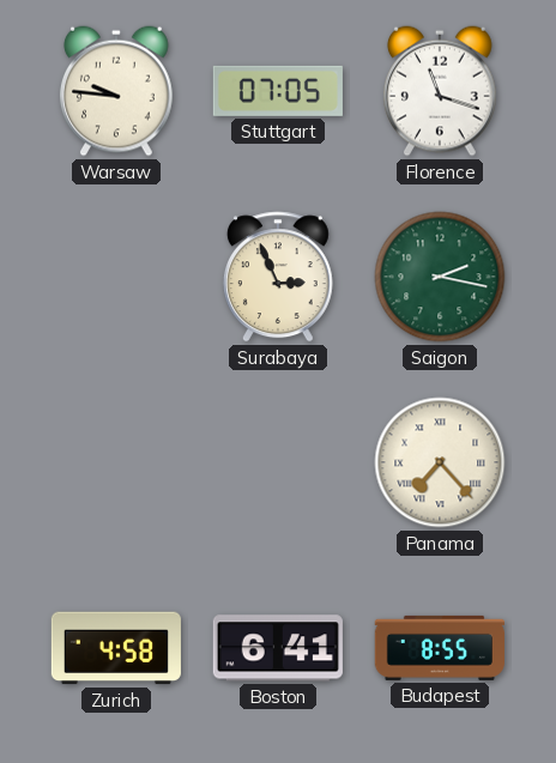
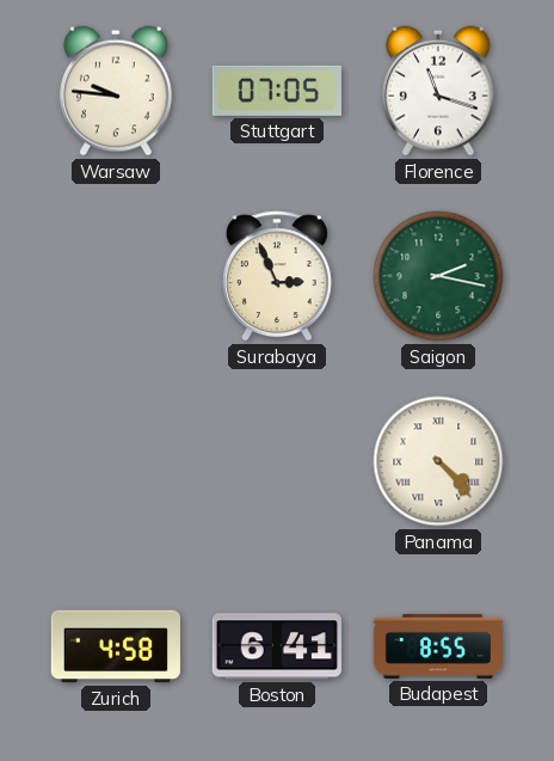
Panama: 7:23 -> 4:23 (438, 461)
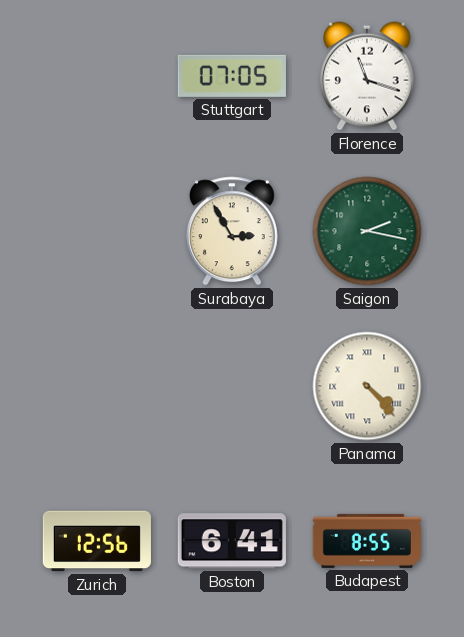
Warsaw: 9:46 -> none (116, 91)
Surabaya: 2:56 -> 2:55 (232, 231)
Zurich: 4:58 -> 12:56 (97, 541)
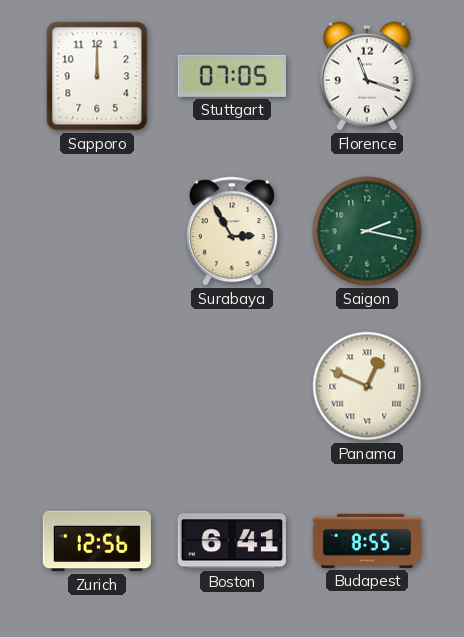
Sapporo: none -> 12:00 (97, 76)
Panama: 4:23 -> 12:49 (367, 386)
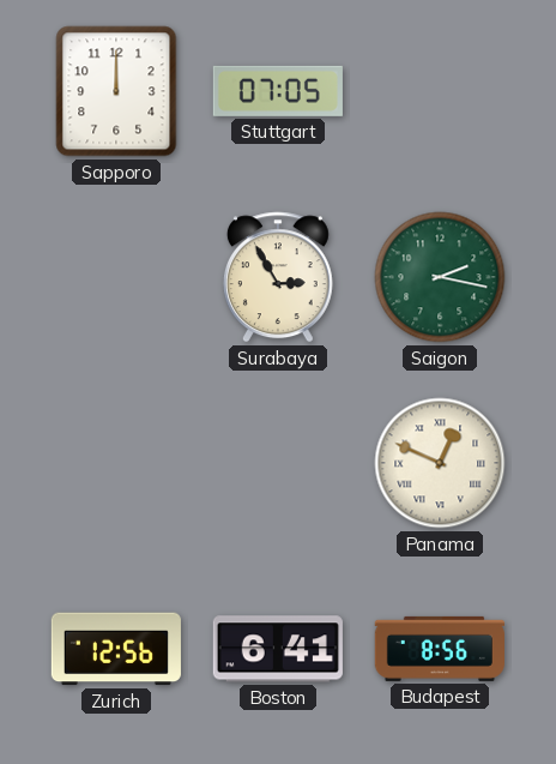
Florence: 11:18 -> none (367, 76)
Budapest: 8:55 -> 8:56 (440, 649)
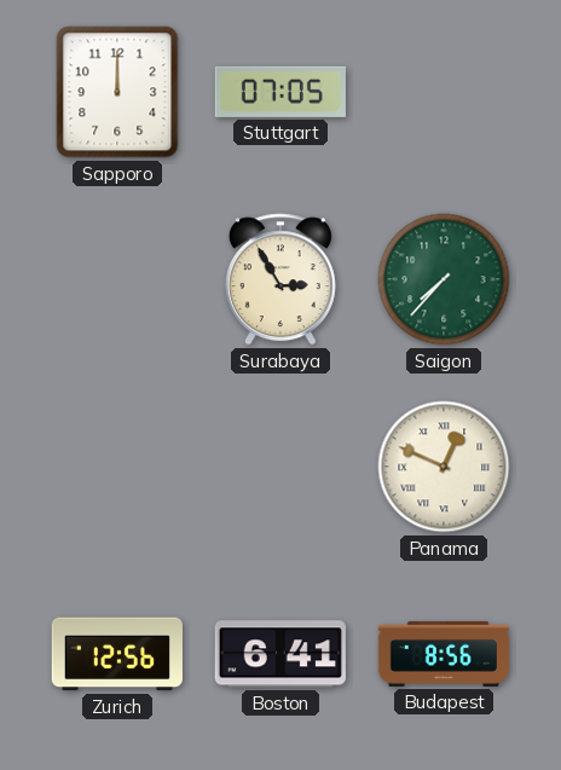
Saigon: 2:17 -> 7:37 (444, 279)
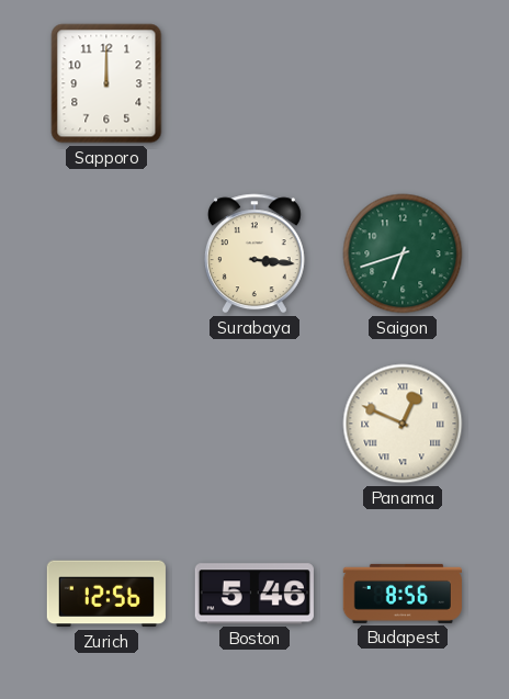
Stuttgart: 07:05 -> none (280, 92)
Surabaya: 2:55 -> 3:16 (255, 253)
Saigon: 7:37 -> 6:42 (403, 253)
Boston: 6:41 -> 5:46 (255, 594)
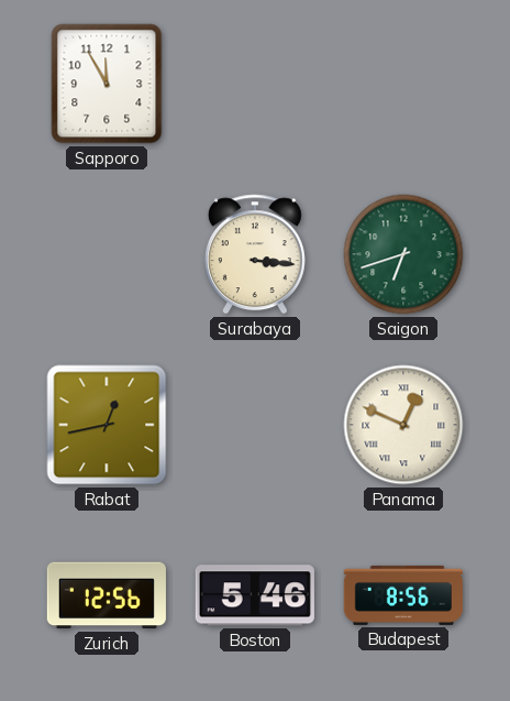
Sapporo: 12:00 -> 11:55 (107, 84)
Rabat: none -> 12:43 (107, 425)
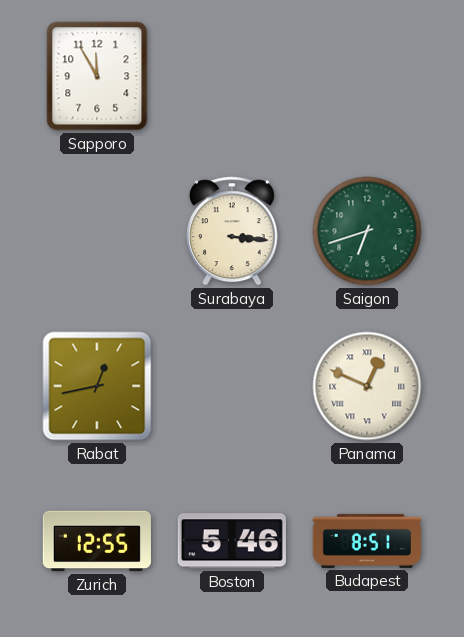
Zurich: 12:56 -> 12:55 (97, 541)
Budapest: 8:56 -> 8:51 (367, 541)
